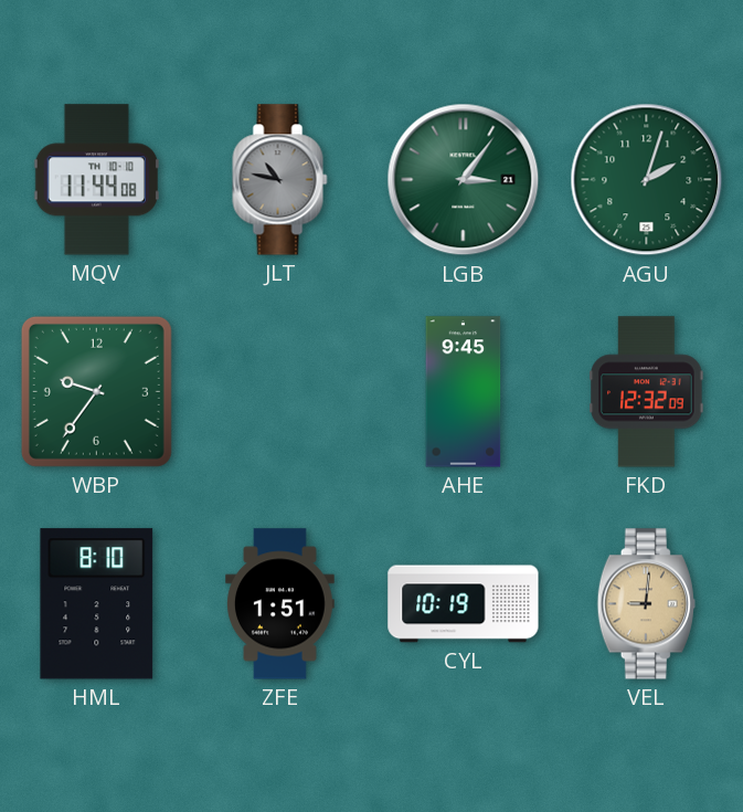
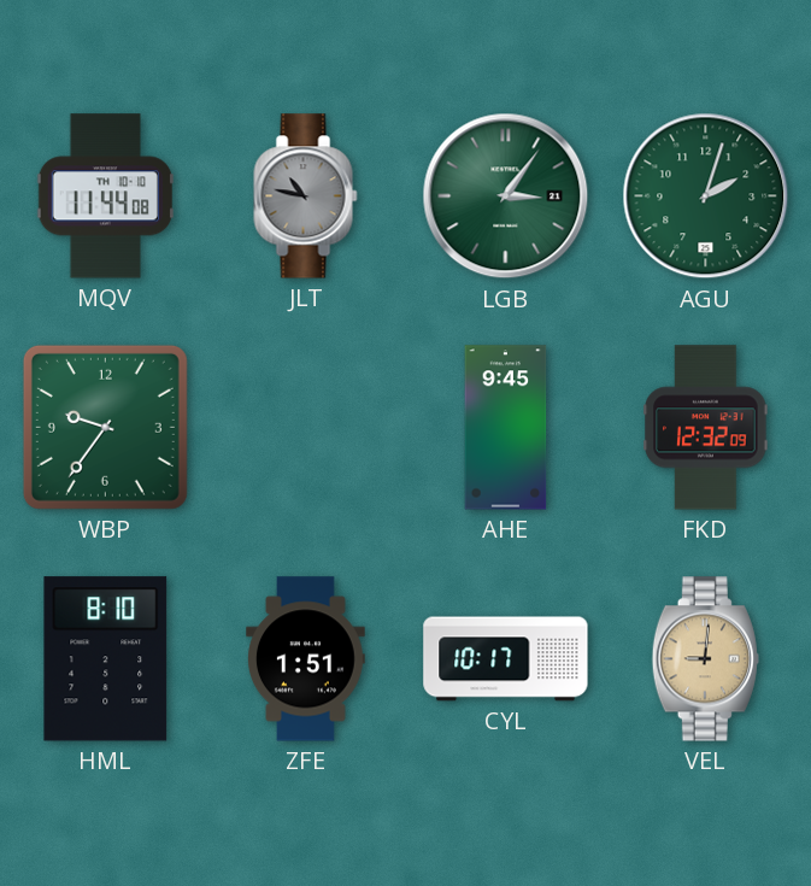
CYL: 10:19 -> 10:17 (506, 659)
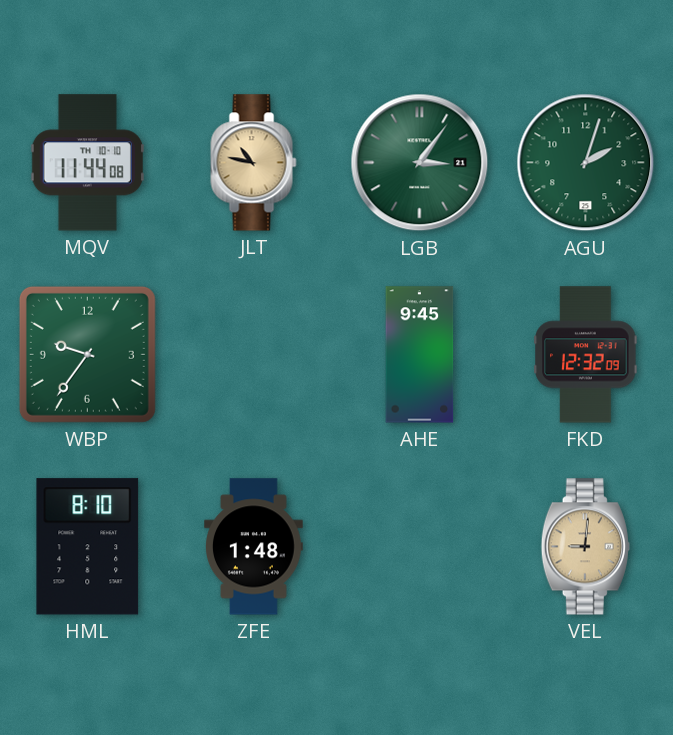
JLT dial: grey -> champagne (254, 163)
ZFE: 1:51 -> 1:48 (254, 547)
CYL: 10:17 -> none (506, 659)
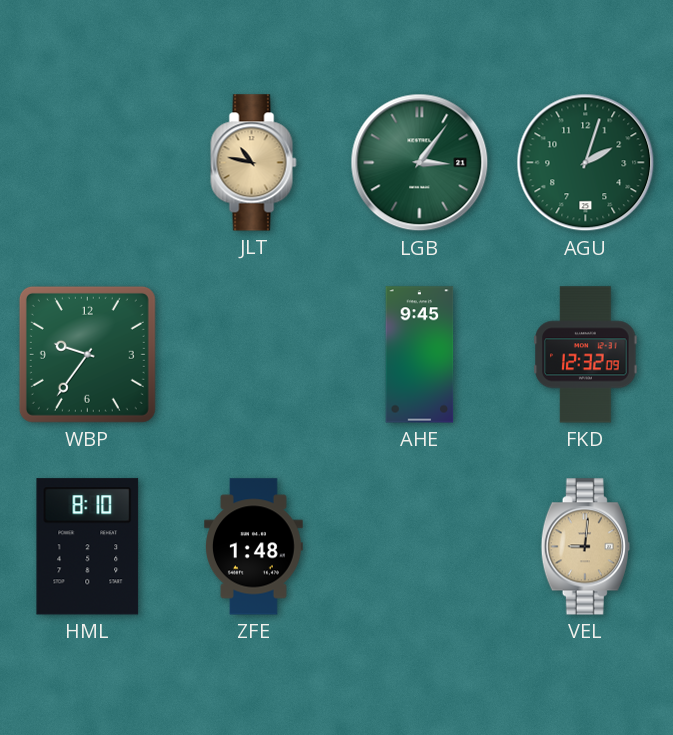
MQV: 11:44 -> none (87, 163)
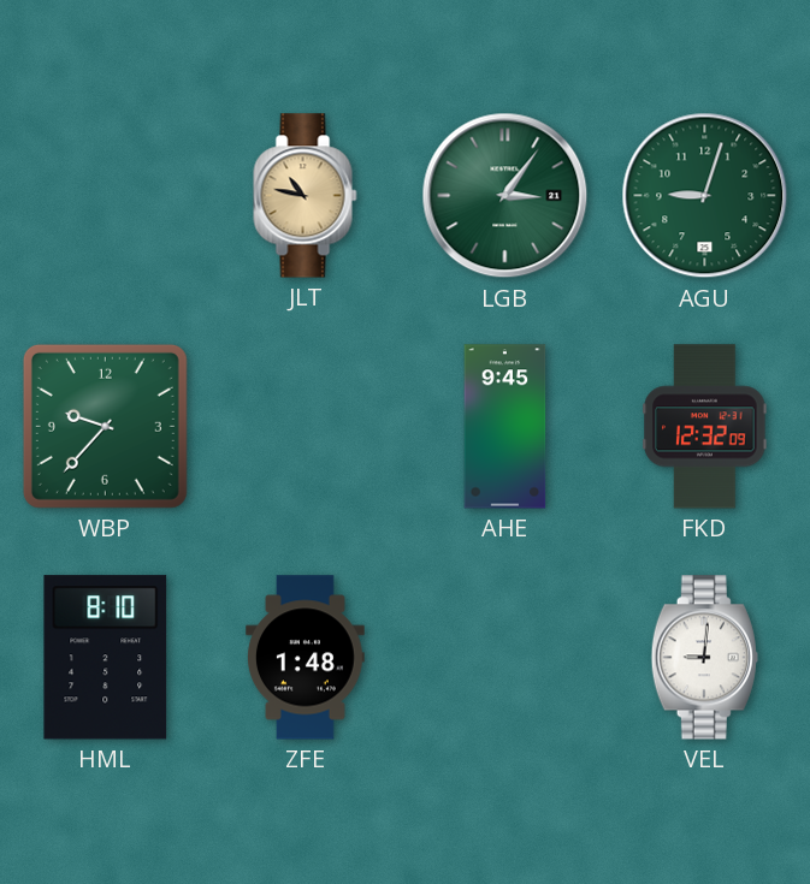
AGU: 2:03 -> 9:03 (705, 196)
WBP: 9:36 -> 9:37 (105, 426)
VEL dial: champagne -> white (704, 658)
